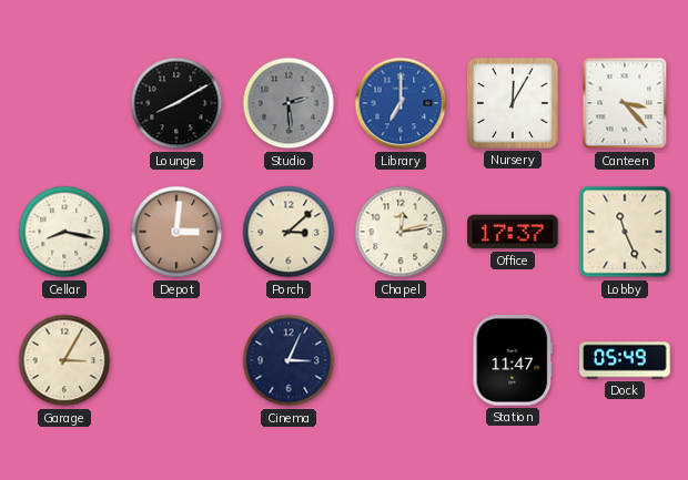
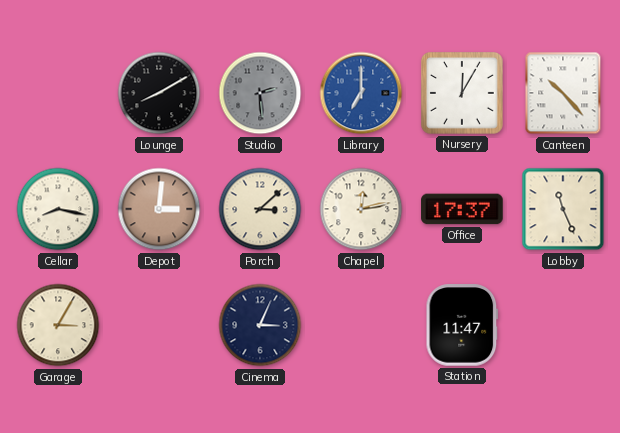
Canteen: 3:23 -> 10:23 (563, 93)
Dock: 05:49 -> none (625, 360)
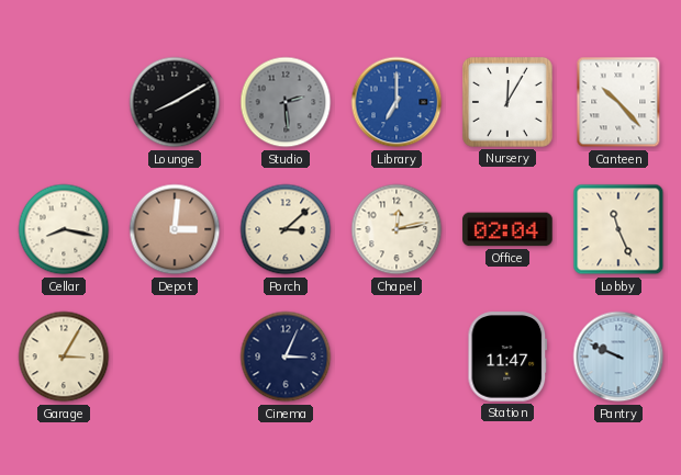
Office: 17:37 -> 02:04 (507, 229)
Pantry: none -> 9:49 (618, 357)
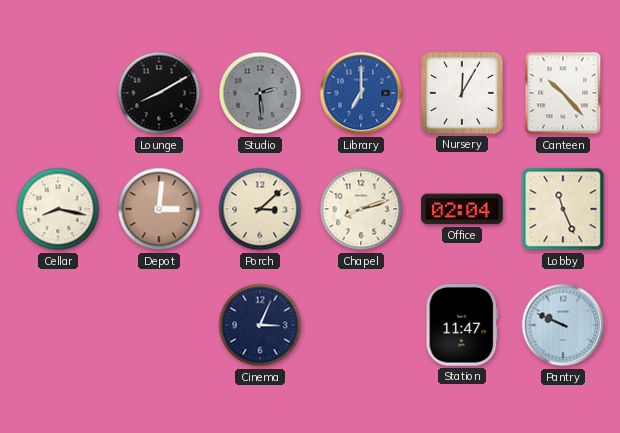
Chapel: 12:13 -> 8:12 (361, 209)
Garage: 3:05 -> none (64, 357)
